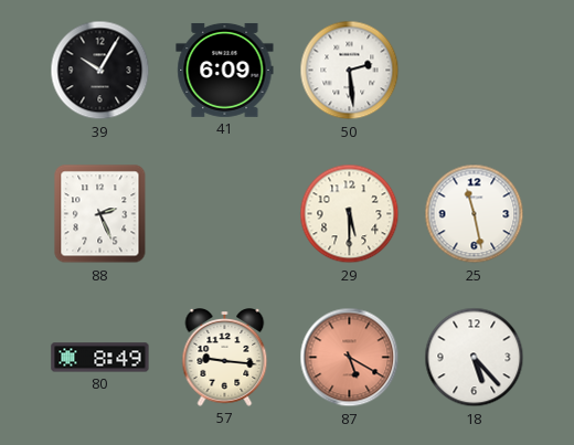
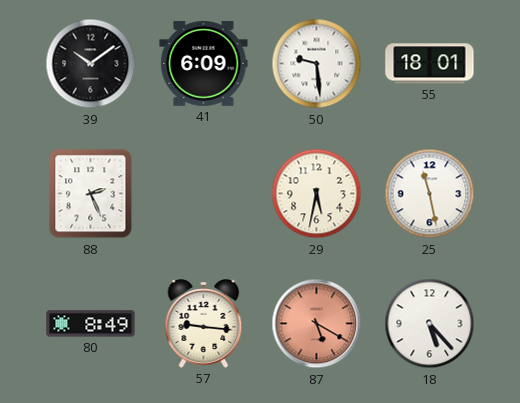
39: 10:05 -> 10:09 (91, 64)
50: 2:29 -> 9:29 (317, 64)
55: none -> 18:01 (430, 64)
29: 5:30 -> 5:32 (317, 194)
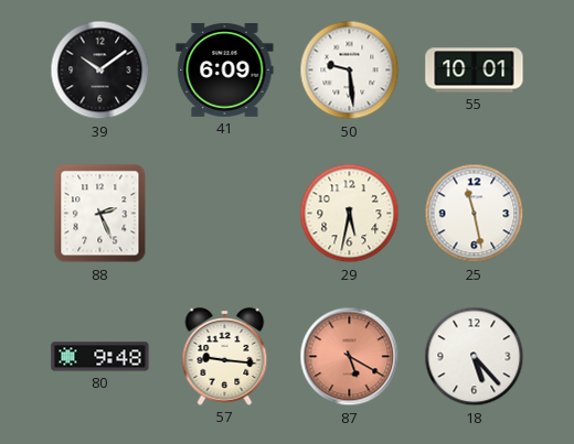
55: 18:01 -> 10:01 (475, 71)
80: 8:49 -> 9:48 (100, 357)
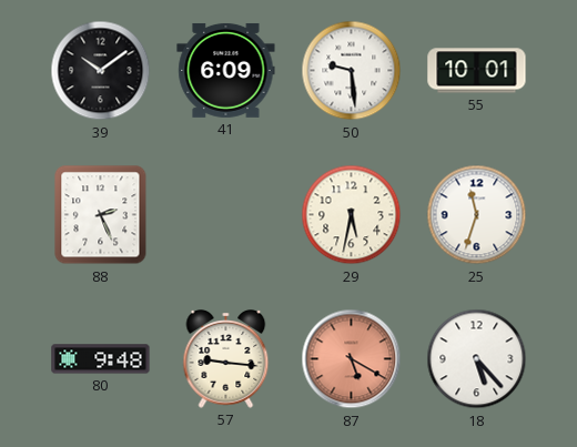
25: 11:28 -> 11:33 (477, 215)
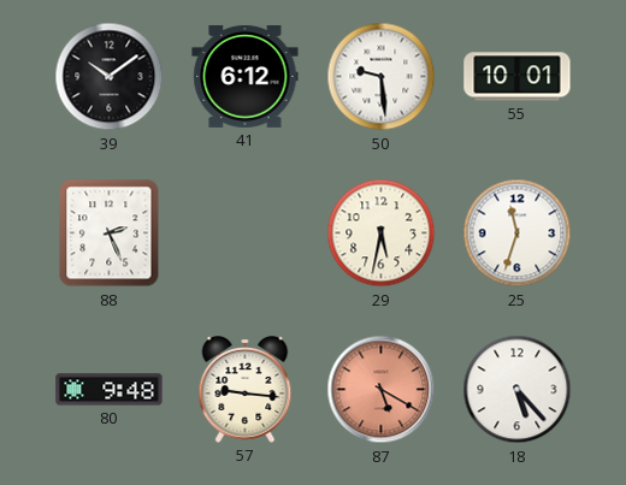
41: 6:09 -> 6:12 (246, 76)
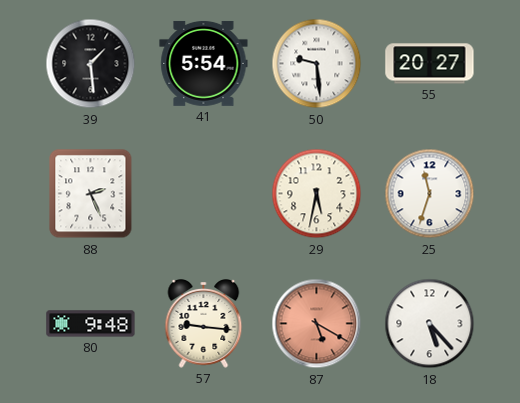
39: 10:09 -> 1:29 (91, 64)
41: 6:12 -> 5:54 (204, 63)
55: 10:01 -> 20:27 (430, 64)
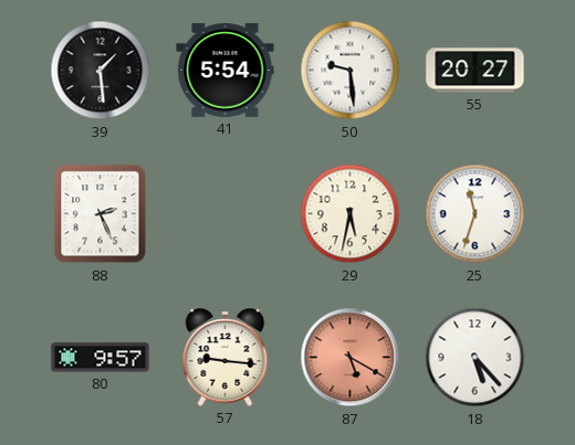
80: 9:48 -> 9:57 (101, 358)
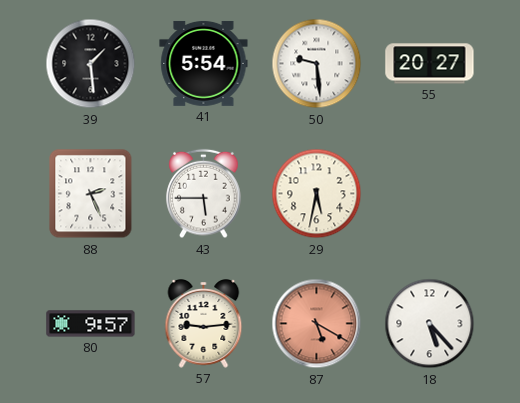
43: none -> 5:45 (204, 194)
25: 11:33 -> none (475, 214)
57: 9:16 -> 9:14 (204, 324)
